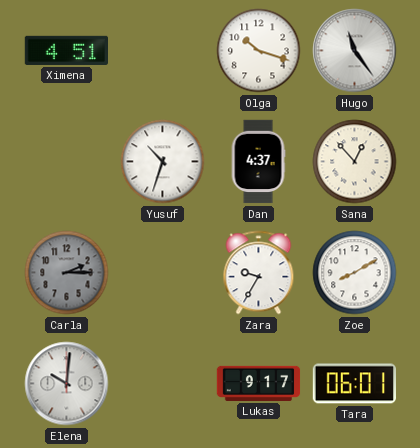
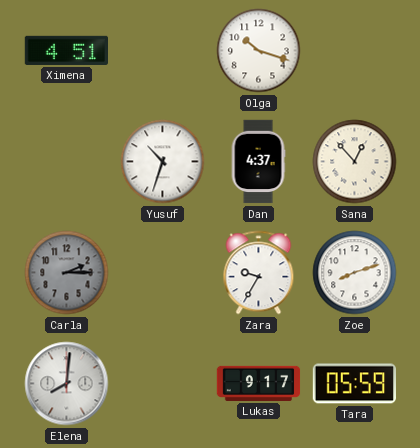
Hugo: 11:24 -> none (355, 51)
Zoe: 8:10 -> 8:12 (355, 273)
Elena: 10:01 -> 8:01 (67, 384)
Tara: 06:01 -> 05:59 (354, 384)
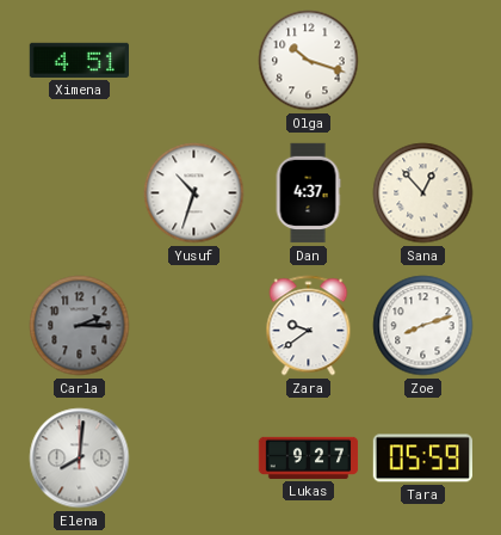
Zara: 9:35 -> 9:39 (309, 326)
Lukas: 9:17 -> 9:27 (309, 457)
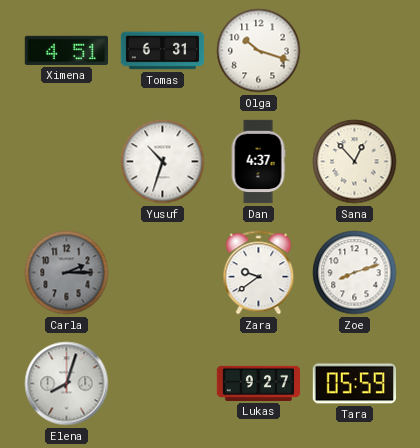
Tomas: none -> 6:31 (163, 51)
Elena: 8:01 -> 8:03 (67, 384)
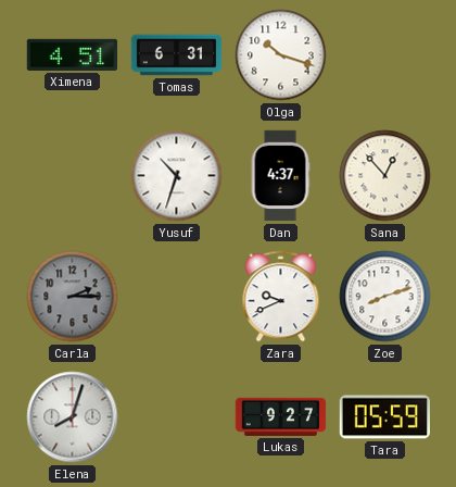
Zara: 9:39 -> 9:41 (281, 297)
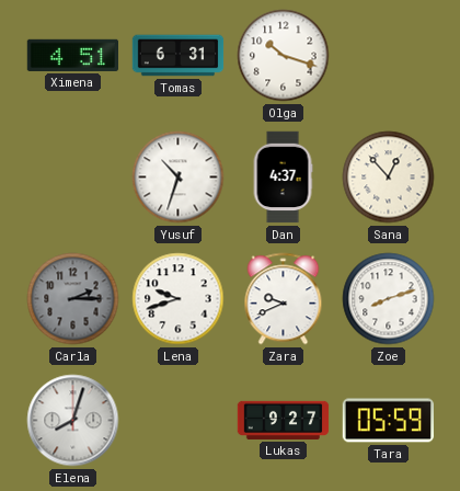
Lena: none -> 9:42 (179, 299)
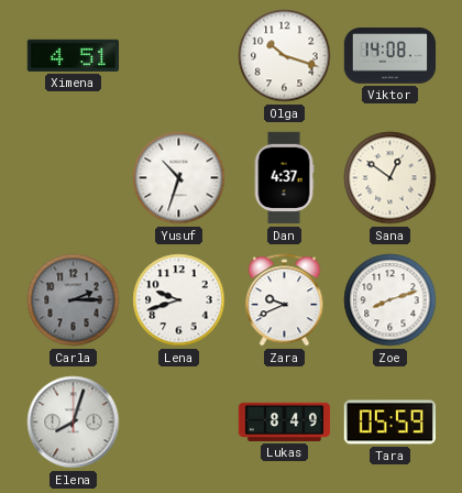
Tomas: 6:31 -> none (179, 56)
Viktor: none -> 14:08 (391, 56)
Sana: 12:53 -> 12:51 (391, 178)
Lukas: 9:27 -> 8:49 (285, 421)
